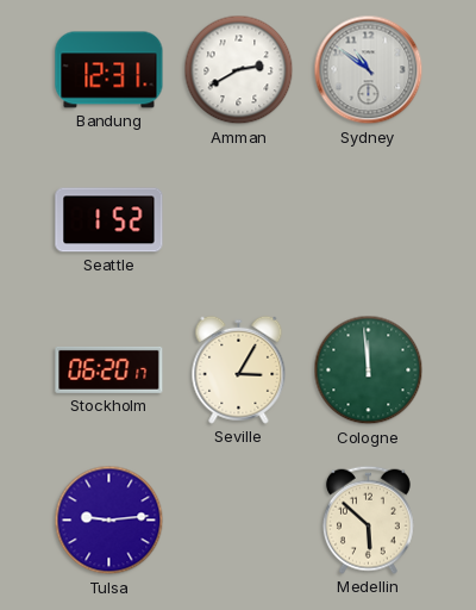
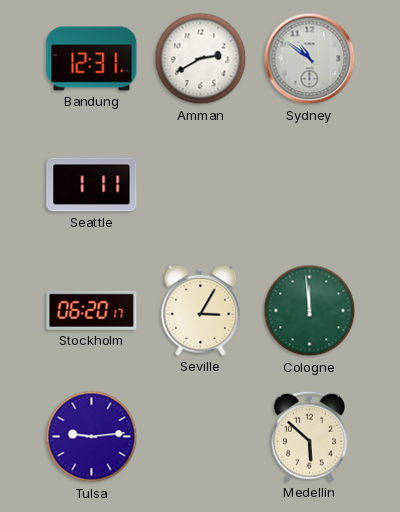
Seattle: 1:52 -> 1:11 (92, 185)
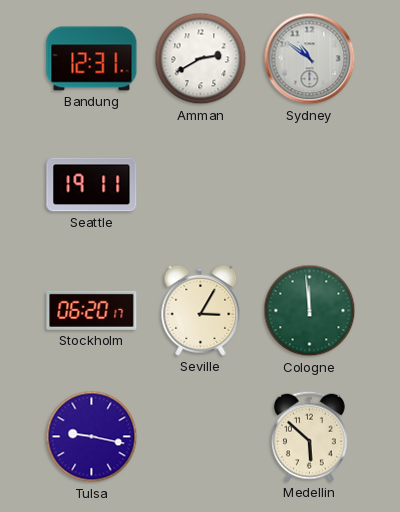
Seattle: 1:11 -> 19:11 (92, 185)
Tulsa: 9:14 -> 9:17 (92, 437)
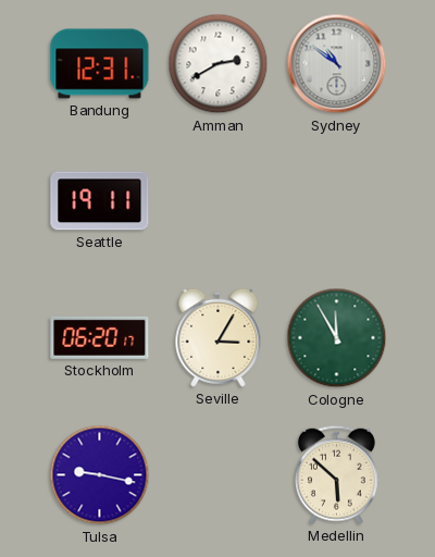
Cologne: 11:59 -> 11:55 (337, 338)
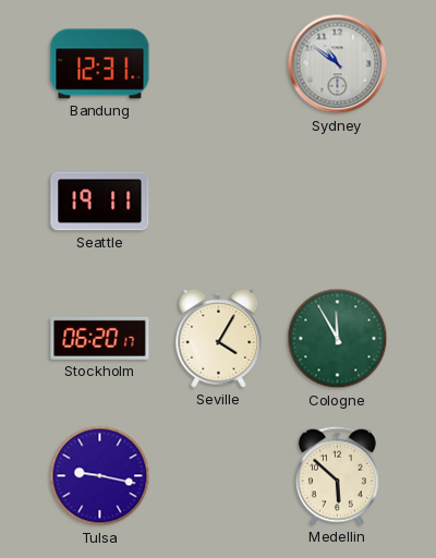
Amman: 2:40 -> none (219, 64)
Seville: 3:05 -> 4:05 (219, 338)
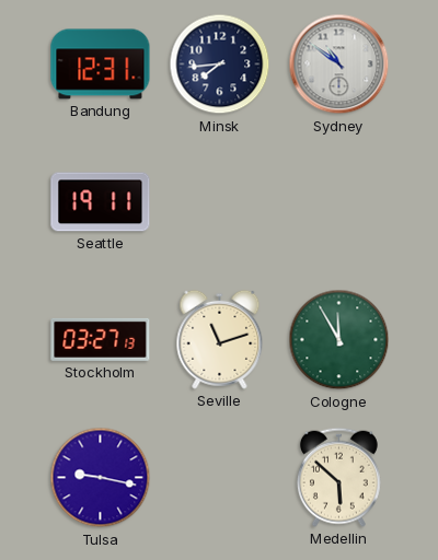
Minsk: none -> 7:44 (220, 65)
Stockholm: 06:20 -> 03:27 (101, 339)
Seville: 4:05 -> 11:12 (220, 339)
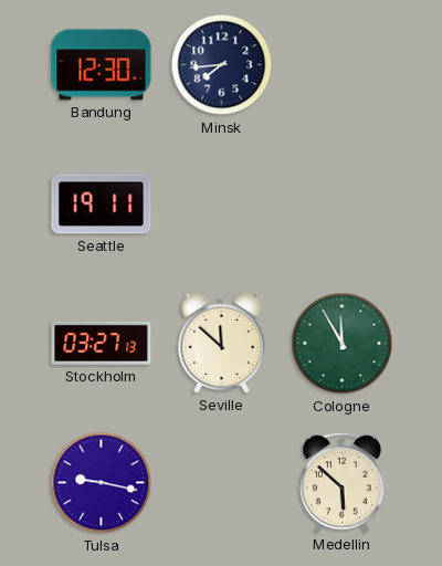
Bandung: 12:31 -> 12:30 (102, 65)
Sydney: 10:51 -> none (339, 65)
Seville: 11:12 -> 11:52 (222, 343)
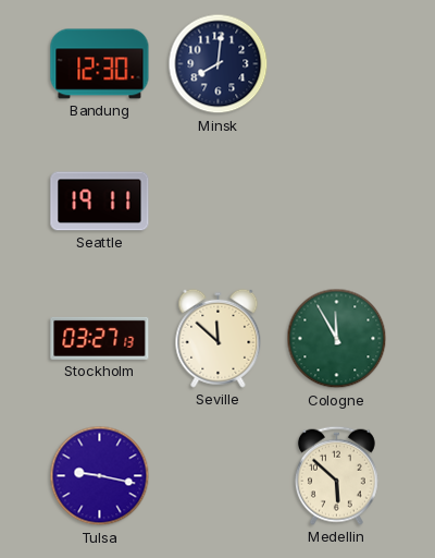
Minsk: 7:44 -> 8:01 (219, 64)
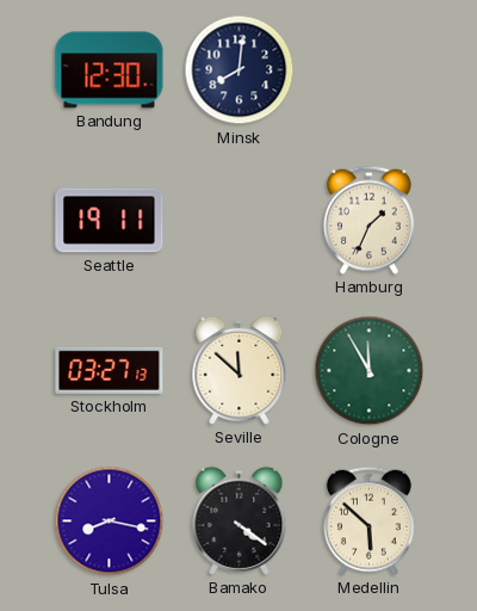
Hamburg: none -> 1:34 (368, 220)
Tulsa: 9:17 -> 8:17 (110, 521)
Bamako: none -> 4:21 (240, 520)
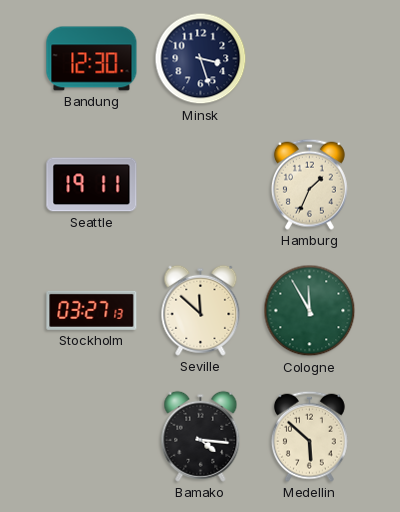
Minsk: 8:01 -> 3:27 (201, 59)
Tulsa: 8:17 -> none (110, 521)
Bamako: 4:21 -> 4:16 (201, 436)
